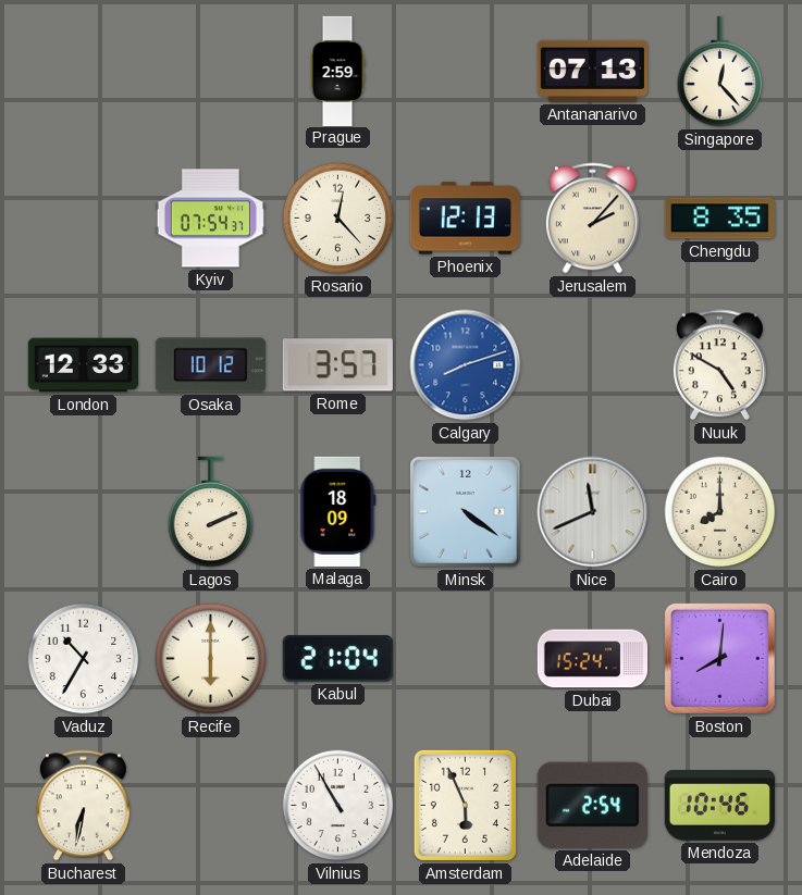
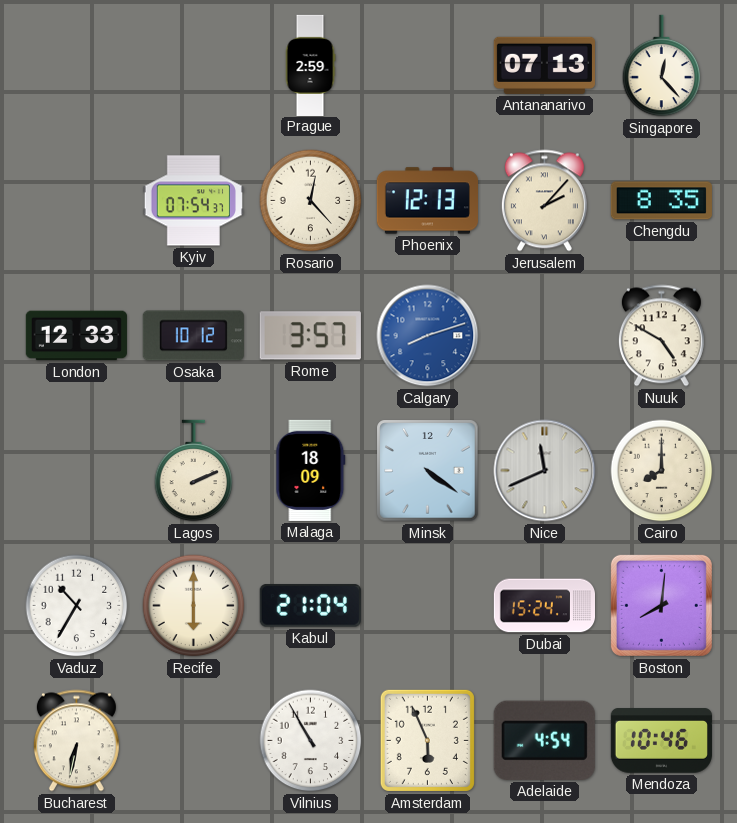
Adelaide: 2:54 -> 4:54 (544, 740)
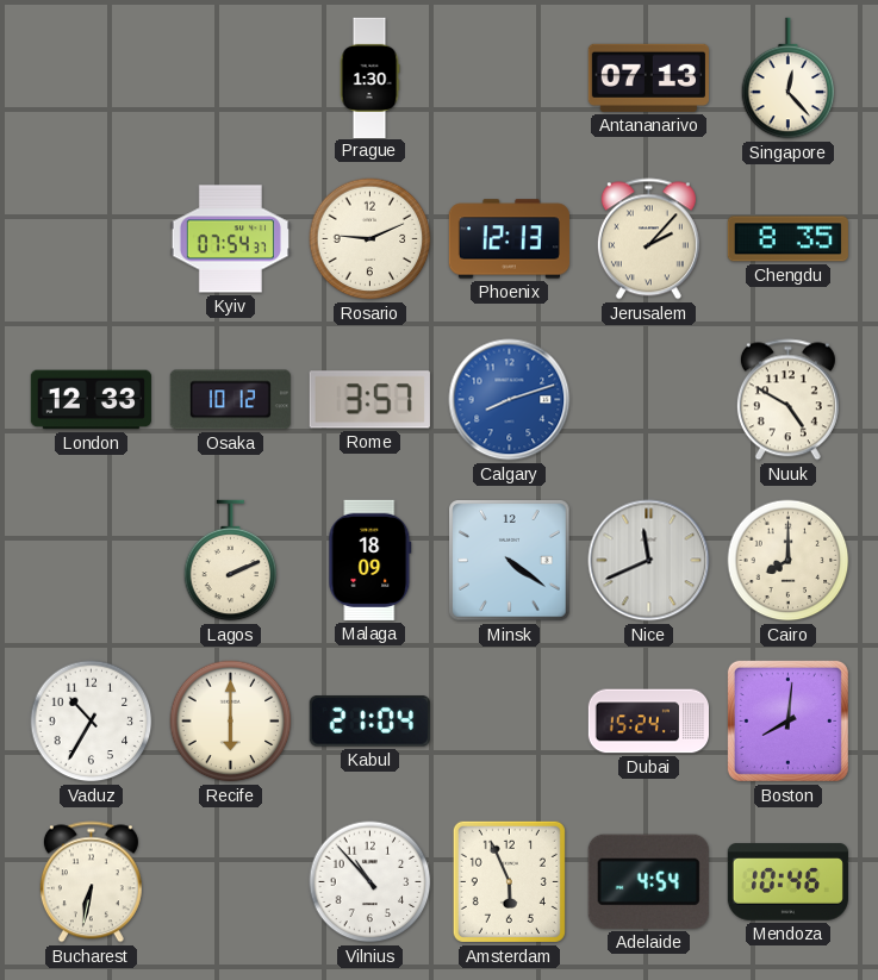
Prague: 2:59 -> 1:30 (369, 77)
Rosario: 12:23 -> 9:11 (370, 239)
Vilnius: 10:55 -> 10:53 (370, 882)
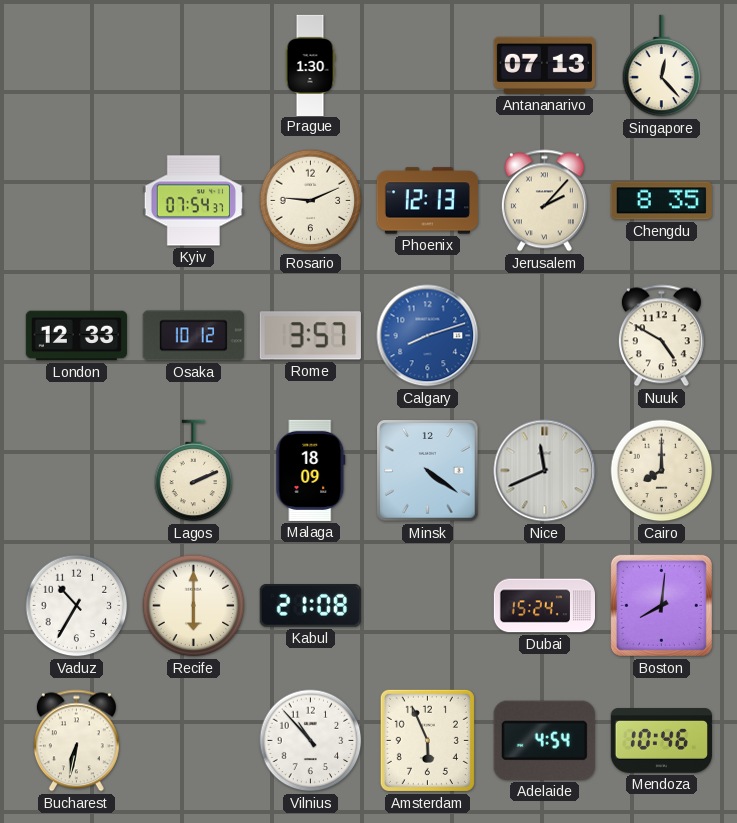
Kabul: 21:04 -> 21:08 (310, 606)
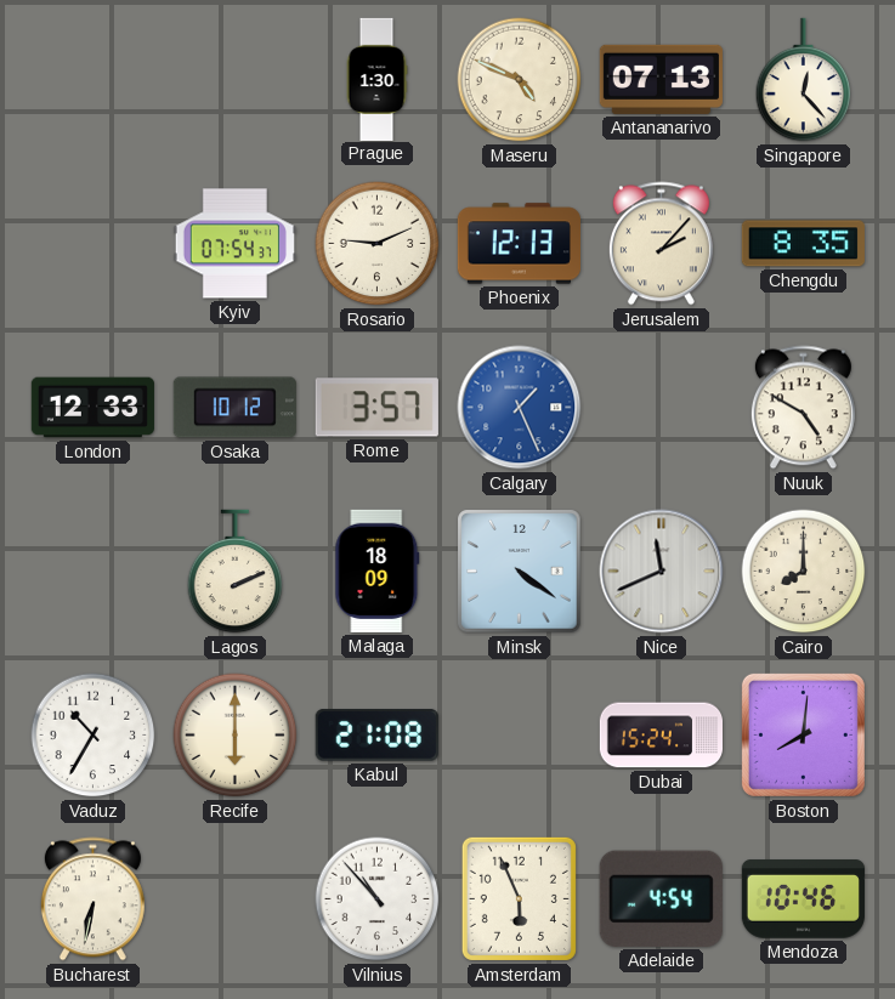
Maseru: none -> 4:49 (520, 80)
Calgary: 8:12 -> 1:26 (520, 408)
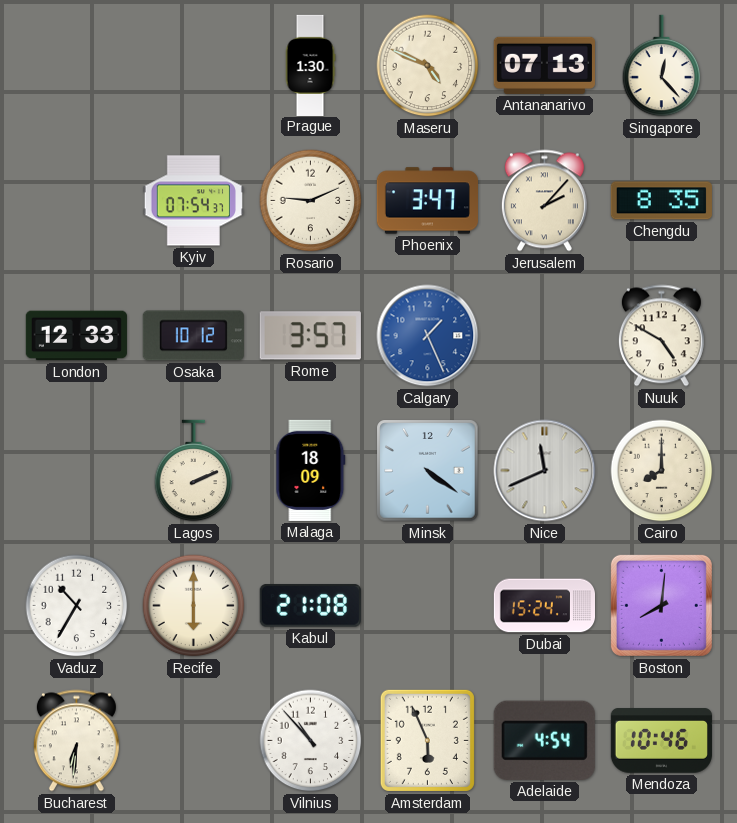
Phoenix: 12:13 -> 3:47 (427, 201)
Bucharest: 6:32 -> 6:31 (76, 741)
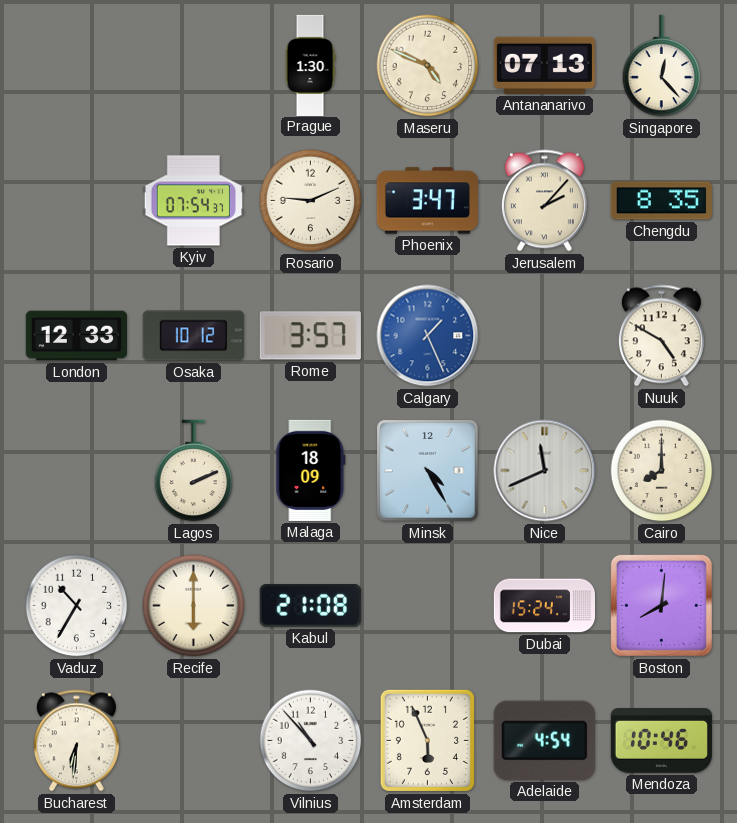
Minsk: 4:21 -> 4:25 (428, 471)
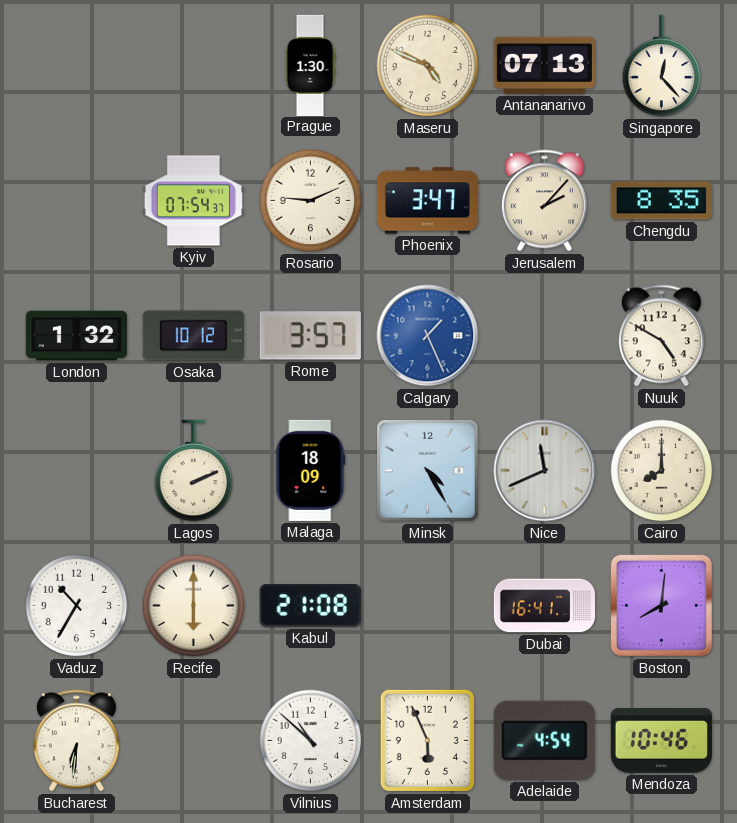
London: 12:33 -> 1:32 (76, 336)
Dubai: 15:24 -> 16:41 (544, 606)
Vilnius: 10:53 -> 10:52 (311, 741)
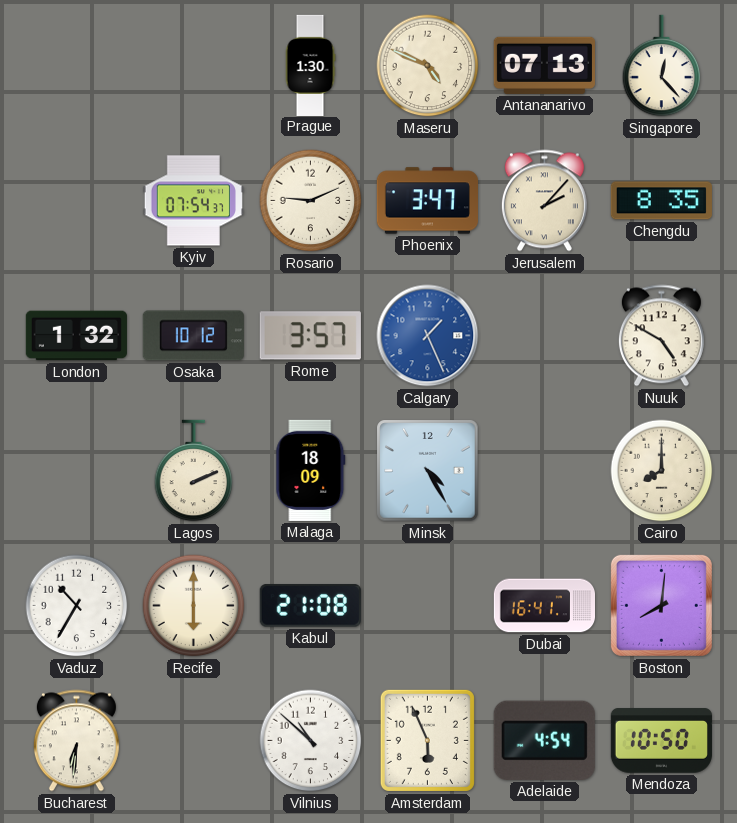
Nice: 11:41 -> none (545, 471)
Mendoza: 10:46 -> 10:50 (661, 741)
